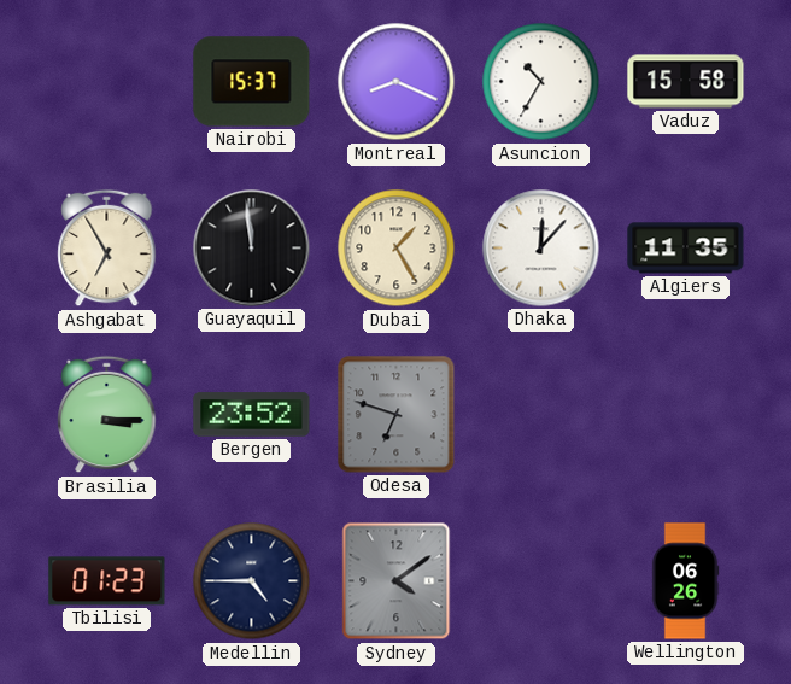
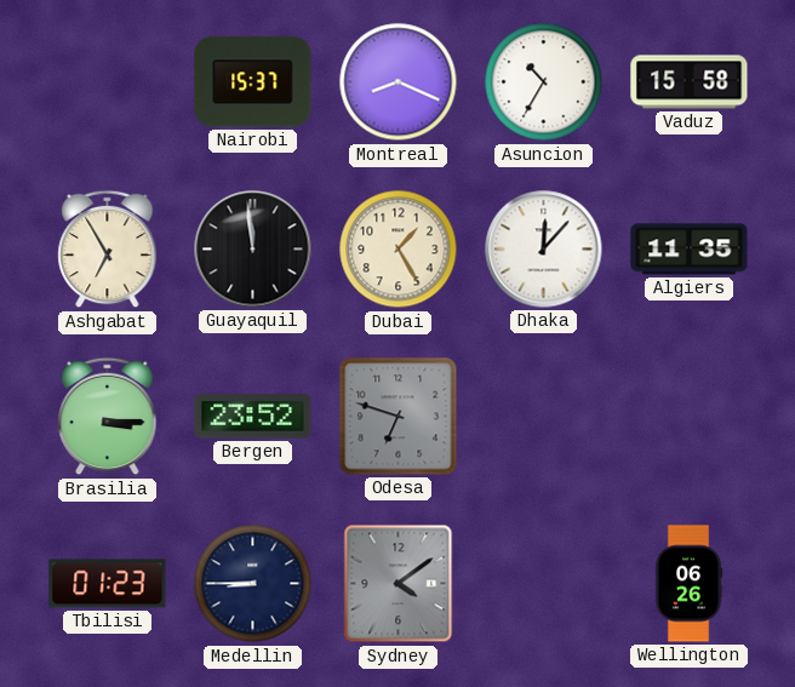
Medellin: 4:45 -> 8:45 (253, 584)
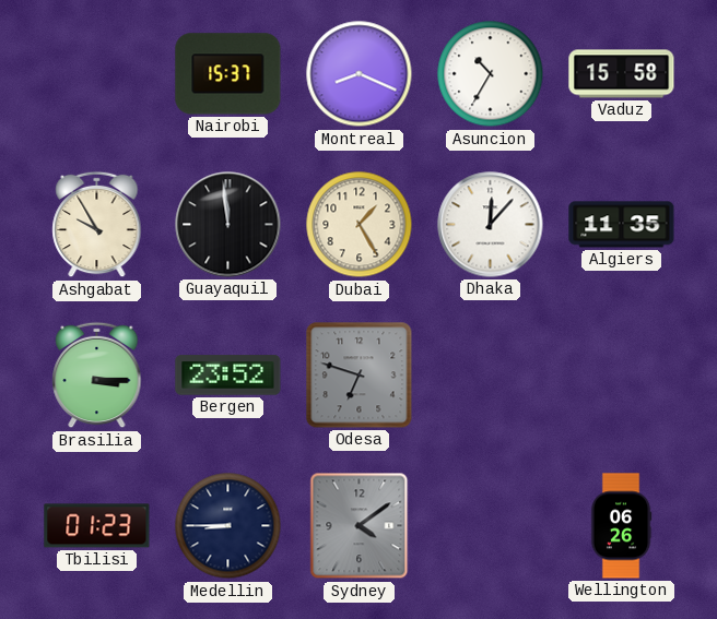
Ashgabat: 6:55 -> 9:55 (97, 225)
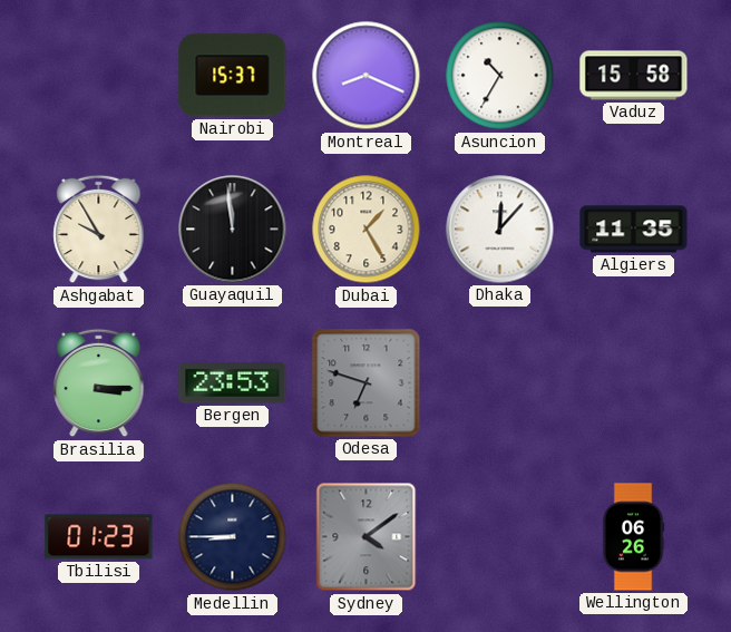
Bergen: 23:52 -> 23:53 (233, 383)
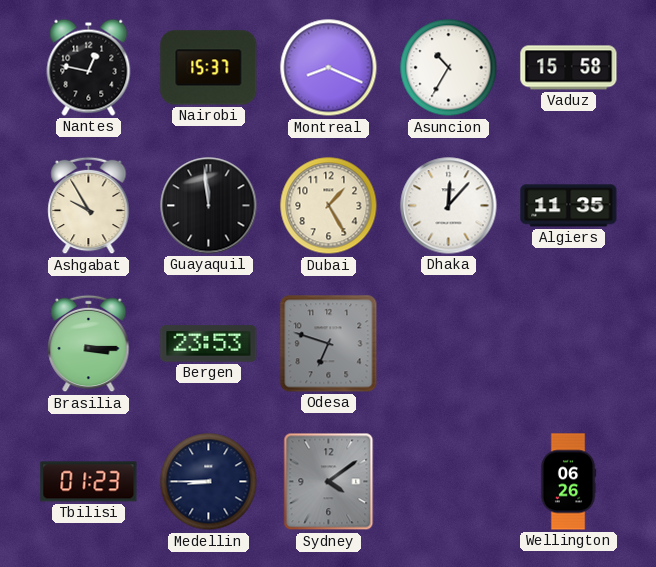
Nantes: none -> 12:47 (89, 67)
